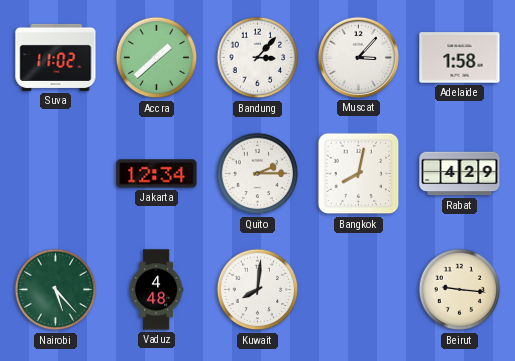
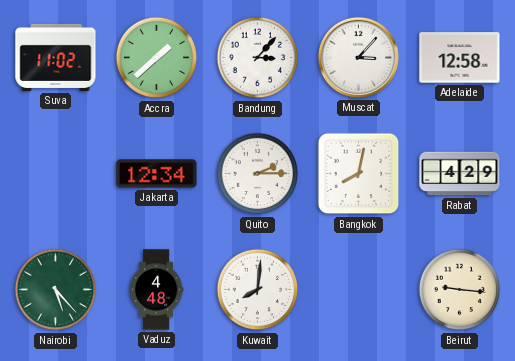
Adelaide: 1:58 -> 12:58 (460, 58)
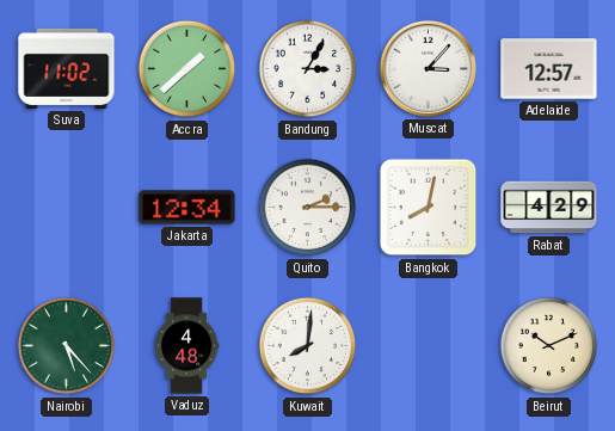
Bandung: 3:07 -> 3:05 (308, 69)
Adelaide: 12:58 -> 12:57 (549, 69)
Beirut: 9:16 -> 10:11 (549, 346)
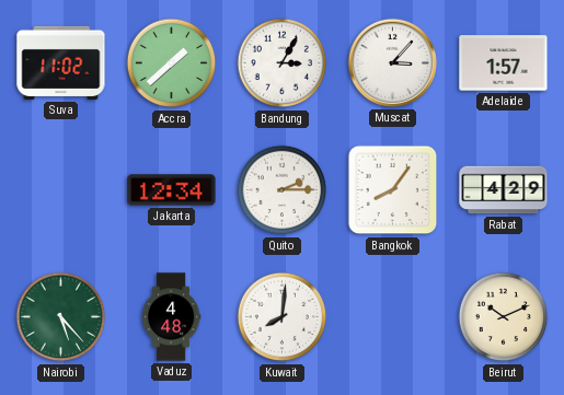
Adelaide: 12:57 -> 1:57 (504, 63)
Bangkok: 8:02 -> 8:06 (393, 190)
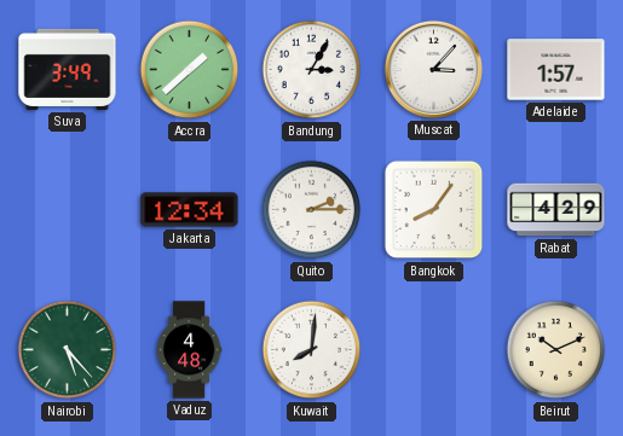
Suva: 11:02 -> 3:49 (68, 69)
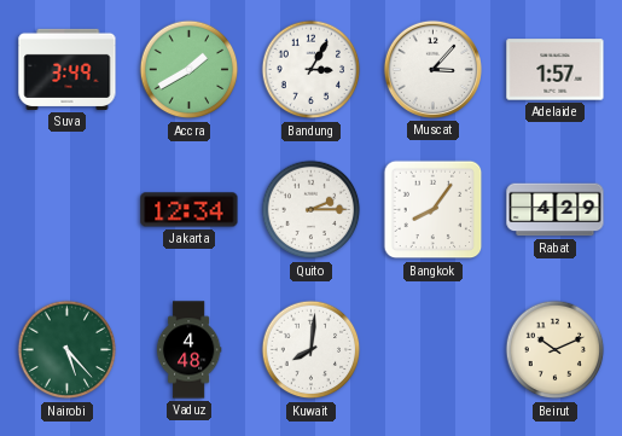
Accra: 1:38 -> 1:40 (190, 70)
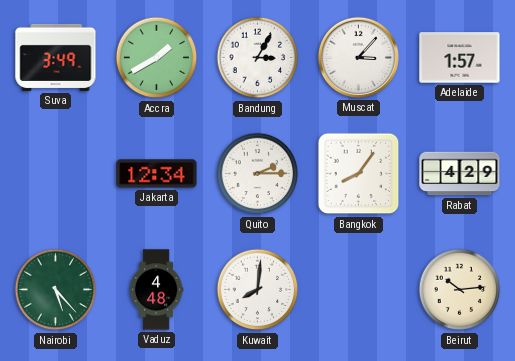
Beirut: 10:11 -> 10:14 (460, 290)
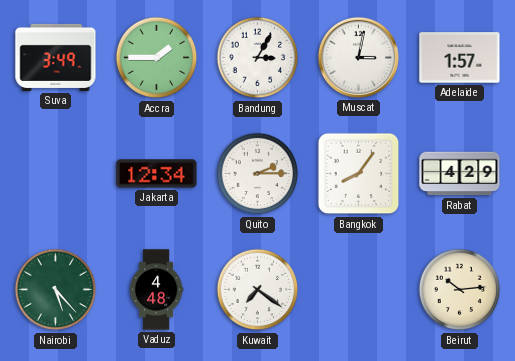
Accra: 1:40 -> 1:45 (157, 58)
Muscat: 3:07 -> 3:02 (358, 57)
Kuwait: 8:01 -> 7:21 (258, 290)
